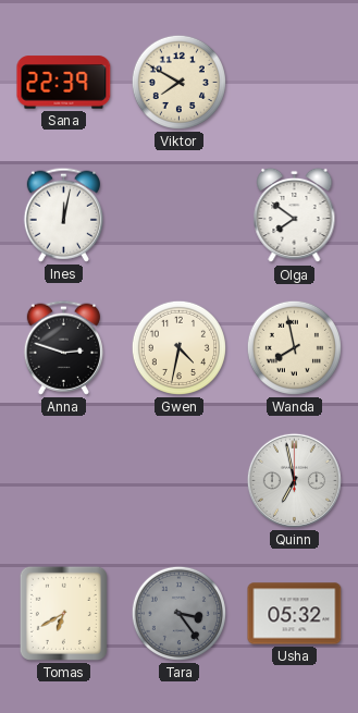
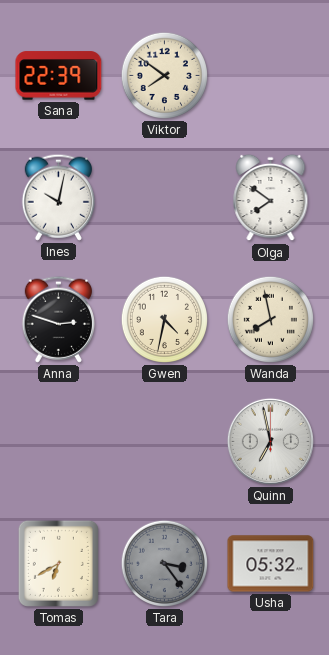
Viktor: 7:50 -> 7:51 (164, 75)
Ines: 12:02 -> 10:02 (58, 197)
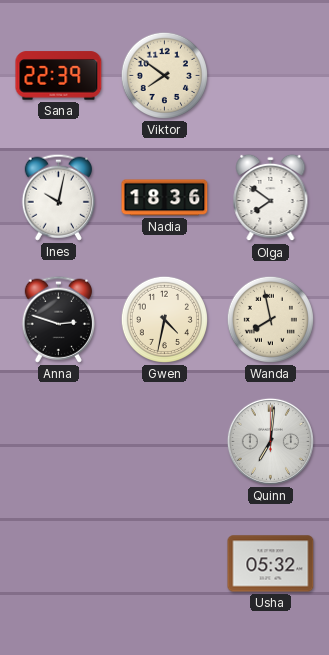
Nadia: none -> 18:36 (165, 198)
Quinn: 6:58 -> 7:01 (270, 441)
Tomas: 6:40 -> none (58, 563)
Tara: 3:24 -> none (164, 563)
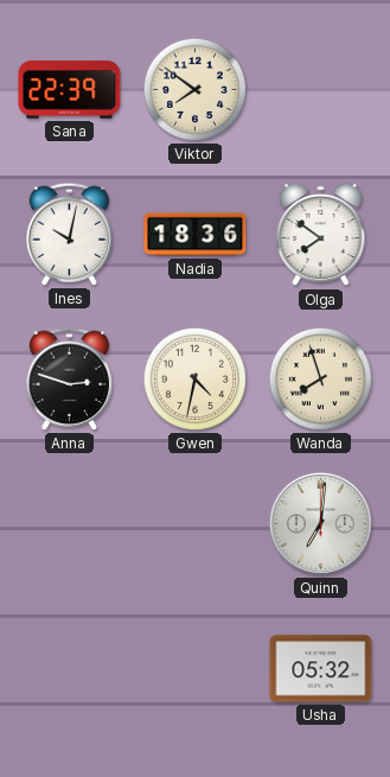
Wanda: 7:58 -> 7:57 (320, 378)
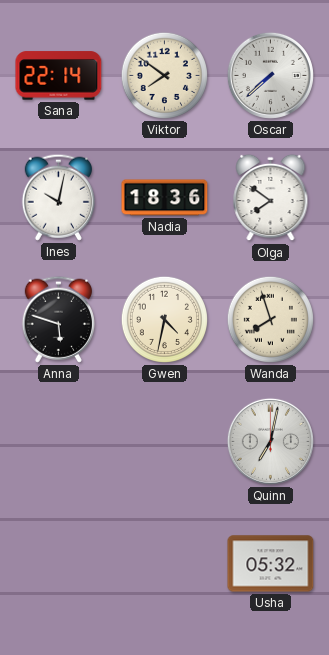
Sana: 22:39 -> 22:14 (59, 76)
Oscar: none -> 7:38 (270, 75)
Anna: 2:48 -> 5:48 (58, 319)
Quinn: 7:01 -> 7:02 (270, 441)
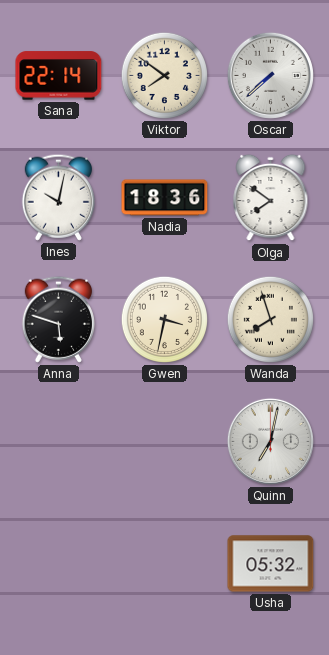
Gwen: 4:32 -> 3:32 (164, 319)
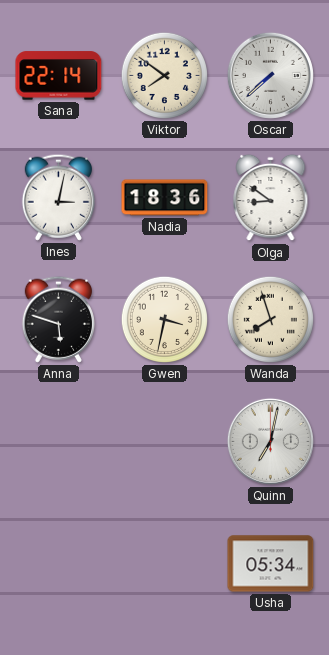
Ines: 10:02 -> 3:02 (58, 197)
Olga: 7:51 -> 8:51 (271, 198)
Usha: 05:32 -> 05:34 (271, 564)
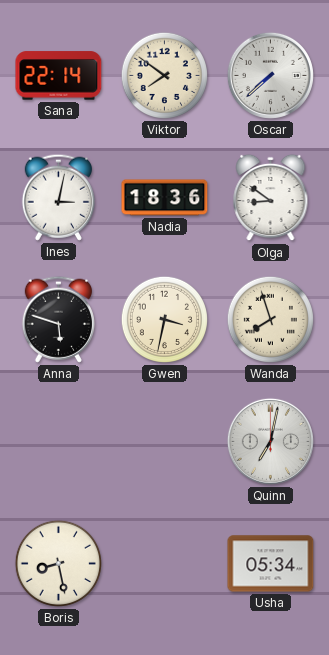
Boris: none -> 8:28 (58, 563)
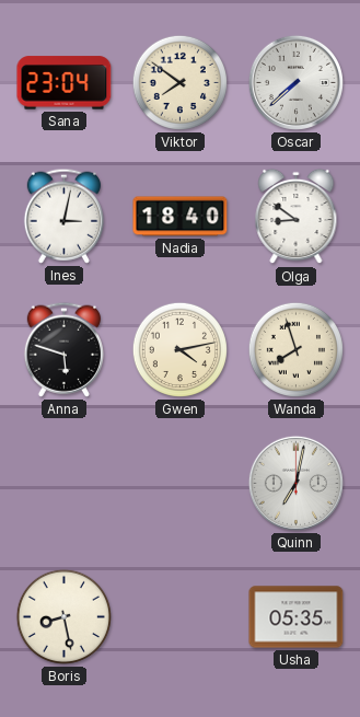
Sana: 22:14 -> 23:04 (65, 83)
Nadia: 18:36 -> 18:40 (181, 217)
Gwen: 3:32 -> 4:13 (179, 349)
Usha: 05:34 -> 05:35 (297, 617)
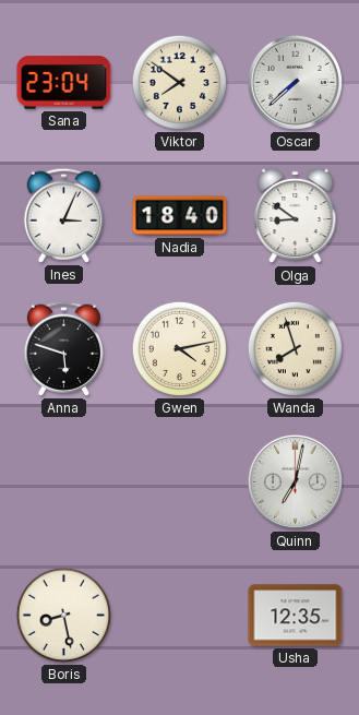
Ines: 3:02 -> 3:04 (63, 215)
Usha: 05:35 -> 12:35 (296, 616)
